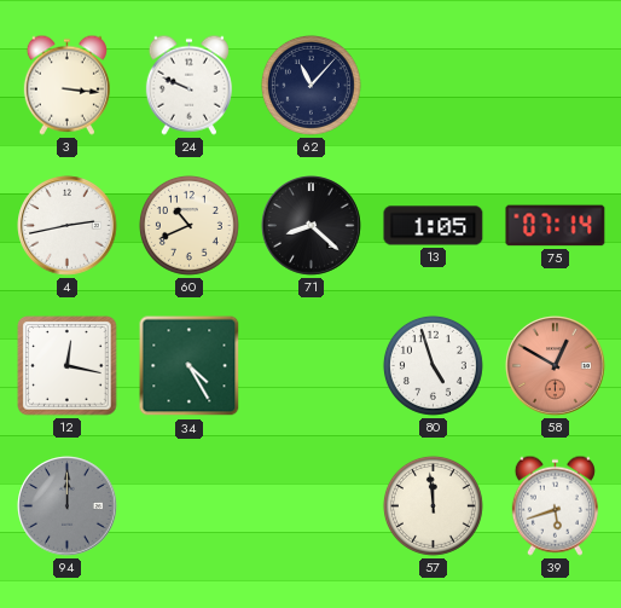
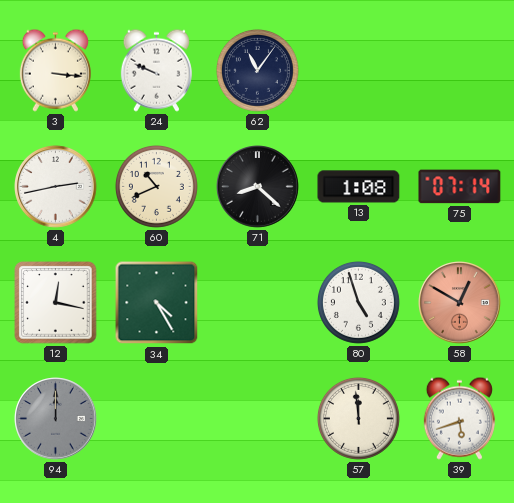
62: 11:07 -> 11:06 (257, 70)
13: 1:05 -> 1:08 (359, 187)
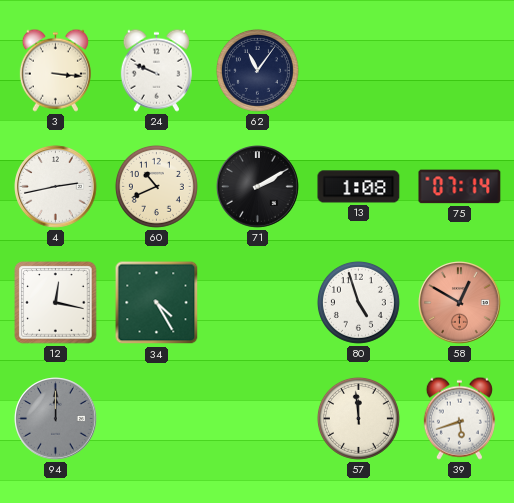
71: 8:22 -> 2:10 (258, 187)
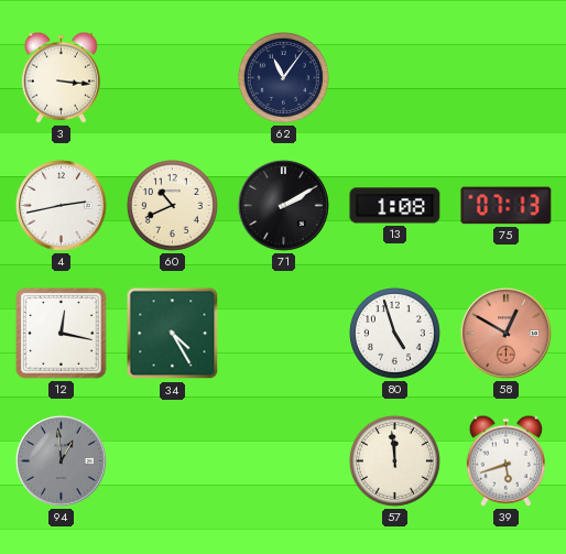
24: 9:49 -> none (156, 70)
75: 07:14 -> 07:13 (507, 206)
94: 12:00 -> 12:59 (62, 461)
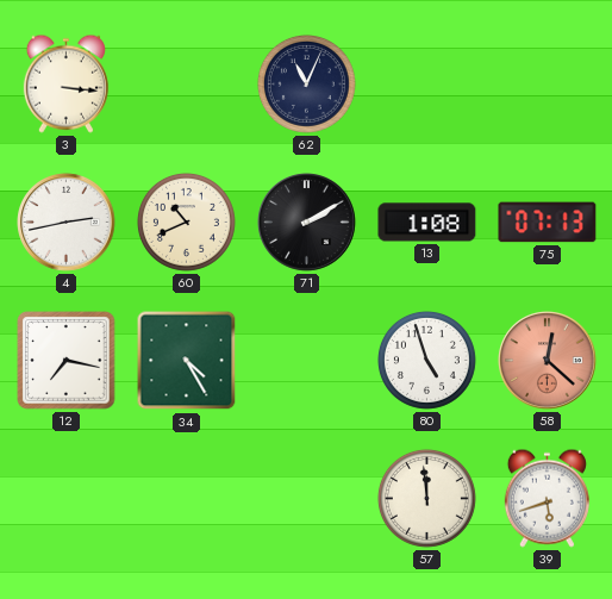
62: 11:06 -> 11:04 (306, 83)
12: 12:17 -> 7:17 (67, 361)
58: 12:50 -> 12:22 (548, 361)
94: 12:59 -> none (62, 461)
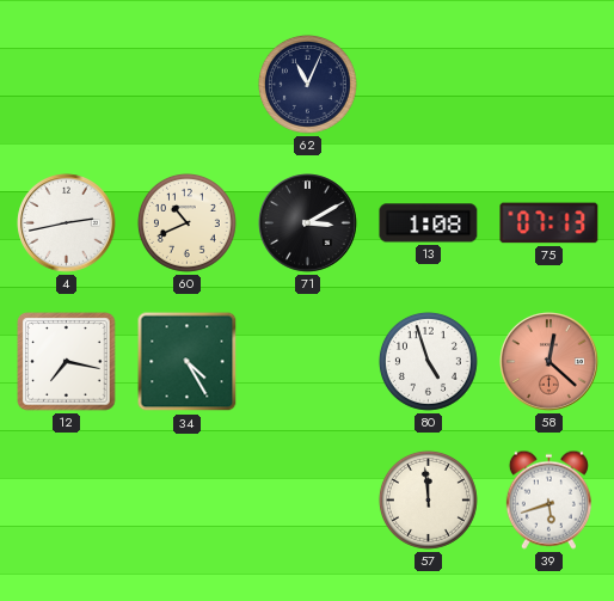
3: 3:16 -> none (65, 83)
71: 2:10 -> 3:10 (308, 223)
